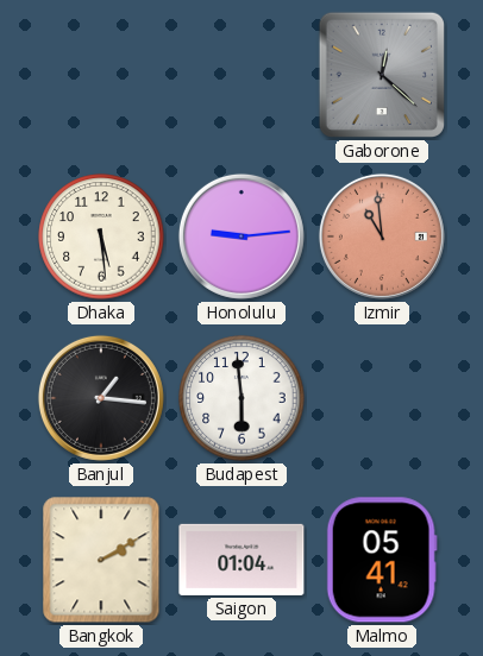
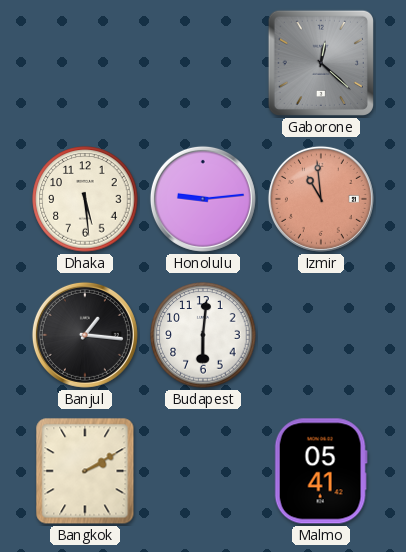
Budapest: 5:59 -> 6:01 (203, 335)
Saigon: 01:04 -> none (241, 560)
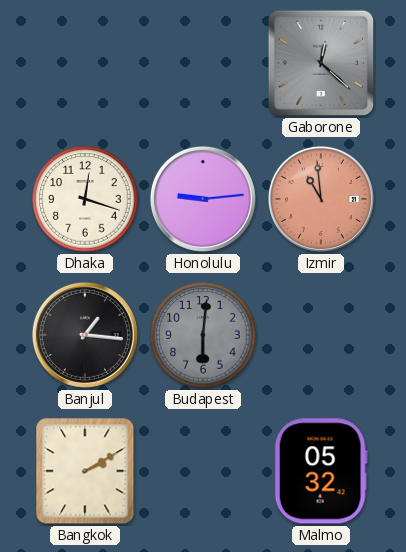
Dhaka: 5:29 -> 12:18 (85, 199)
Budapest dial: white -> grey (203, 335)
Malmo: 05:41 -> 05:32 (321, 471)
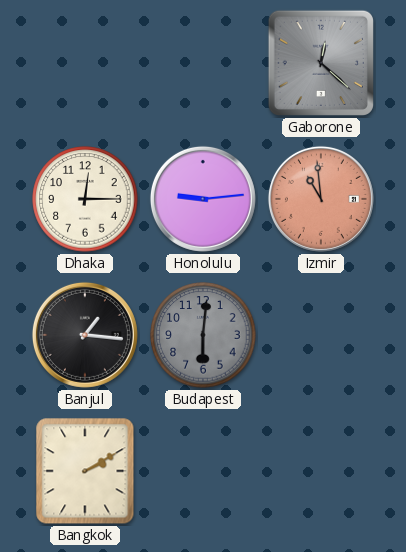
Dhaka: 12:18 -> 12:15 (85, 199)
Malmo: 05:32 -> none (321, 471)
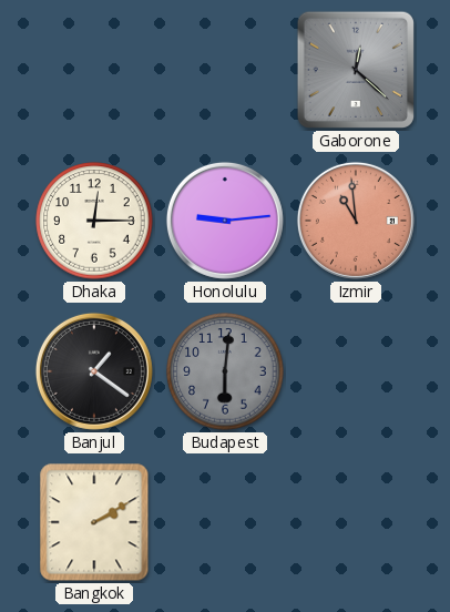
Banjul: 1:16 -> 1:21 (94, 371)
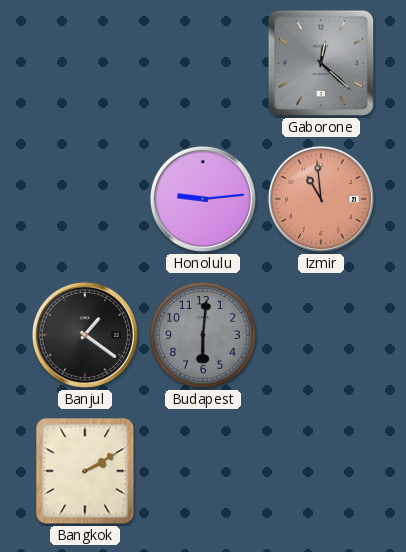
Dhaka: 12:15 -> none (94, 221)
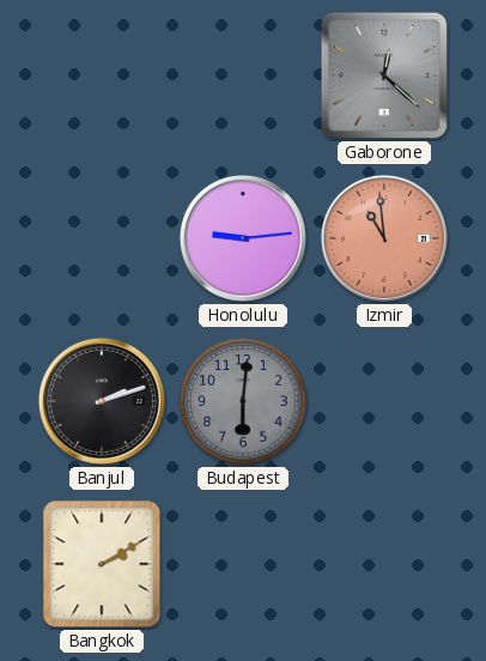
Banjul: 1:21 -> 2:12 (102, 401)
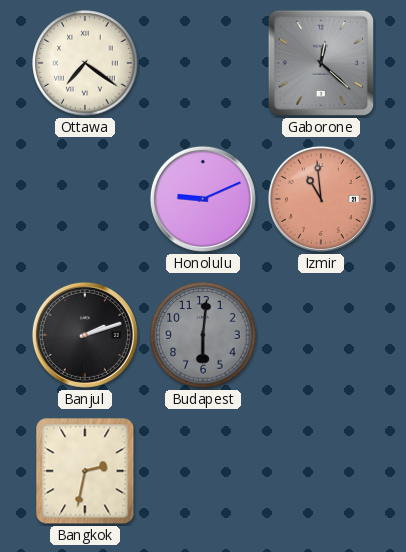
Ottawa: none -> 7:21 (85, 63)
Honolulu: 9:14 -> 9:11 (203, 199)
Bangkok: 2:10 -> 2:32 (85, 471)
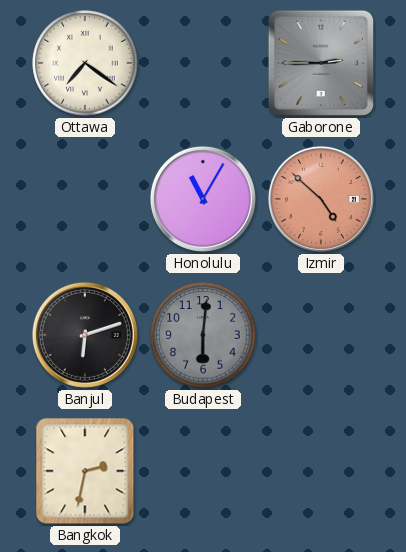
Gaborone: 12:22 -> 2:45 (321, 63)
Honolulu: 9:11 -> 11:05 (203, 199)
Izmir: 10:59 -> 4:52 (321, 199)
Banjul: 2:12 -> 6:12 (85, 335)
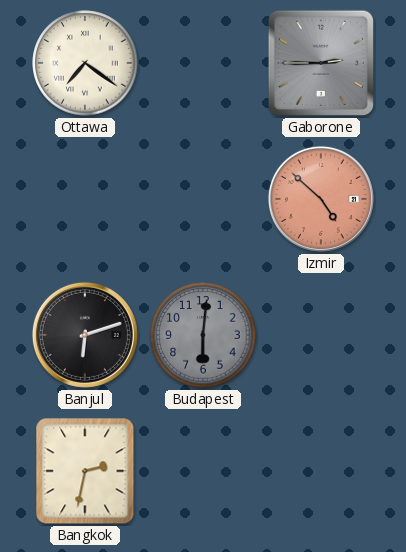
Honolulu: 11:05 -> none (203, 199)
